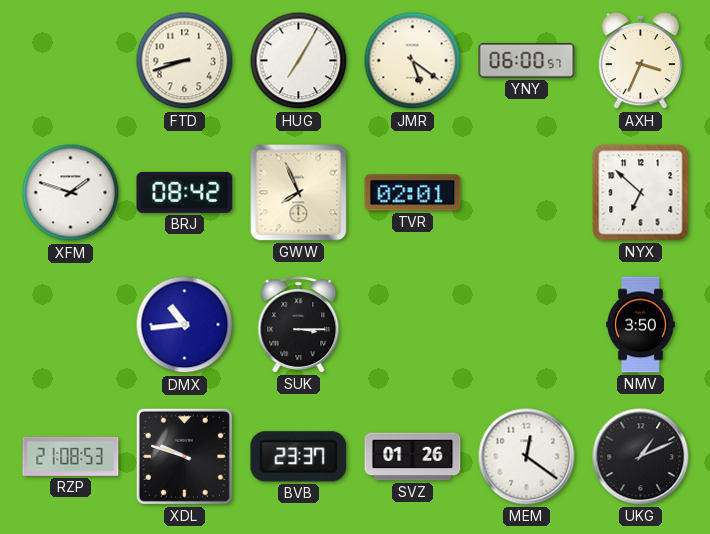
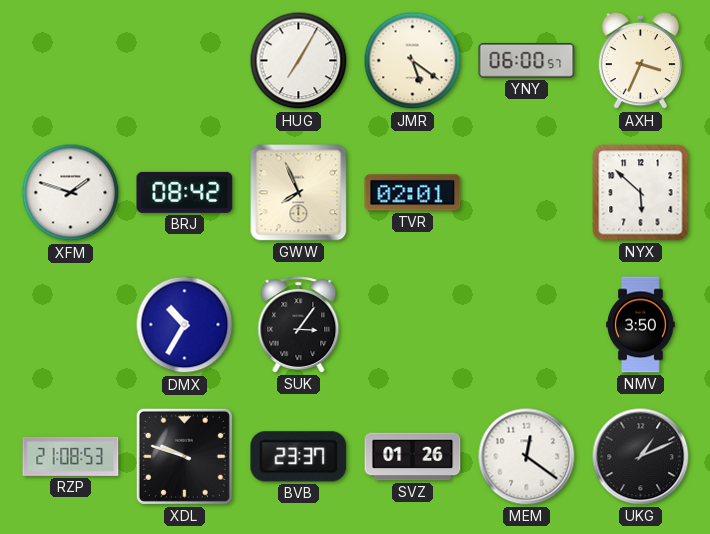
FTD: 8:42 -> none (185, 61)
NYX: 6:52 -> 5:52 (641, 193)
DMX: 10:44 -> 10:35 (185, 325)
SUK: 3:15 -> 3:06 (299, 325)
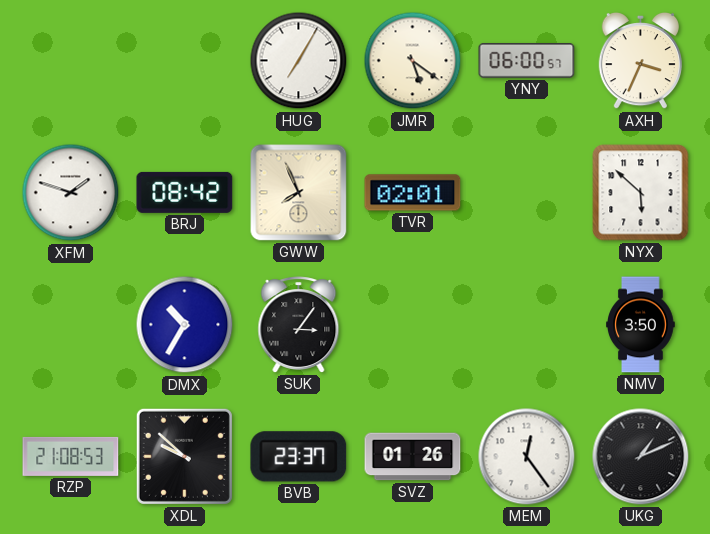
XDL: 9:48 -> 9:52 (184, 456)
MEM: 12:21 -> 12:24 (527, 457)
